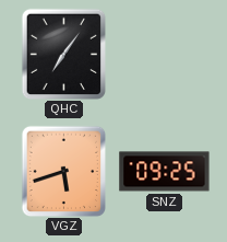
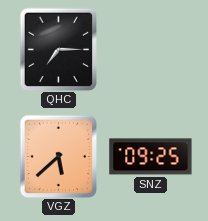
QHC: 7:06 -> 7:15 (59, 49)
VGZ: 5:42 -> 5:38 (59, 156)
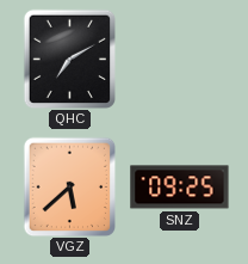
QHC: 7:15 -> 7:10 (70, 59)
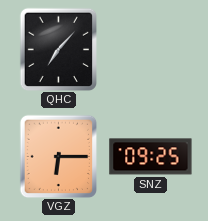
QHC: 7:10 -> 7:07 (59, 49)
VGZ: 5:38 -> 6:15 (59, 156)
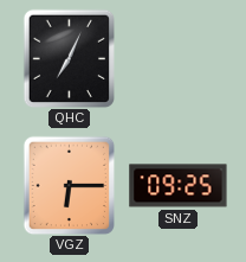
QHC: 7:07 -> 7:04 (70, 58)
